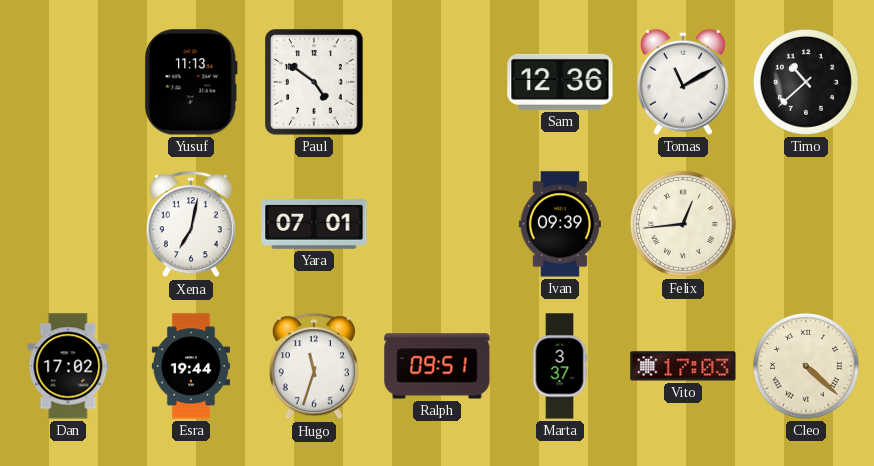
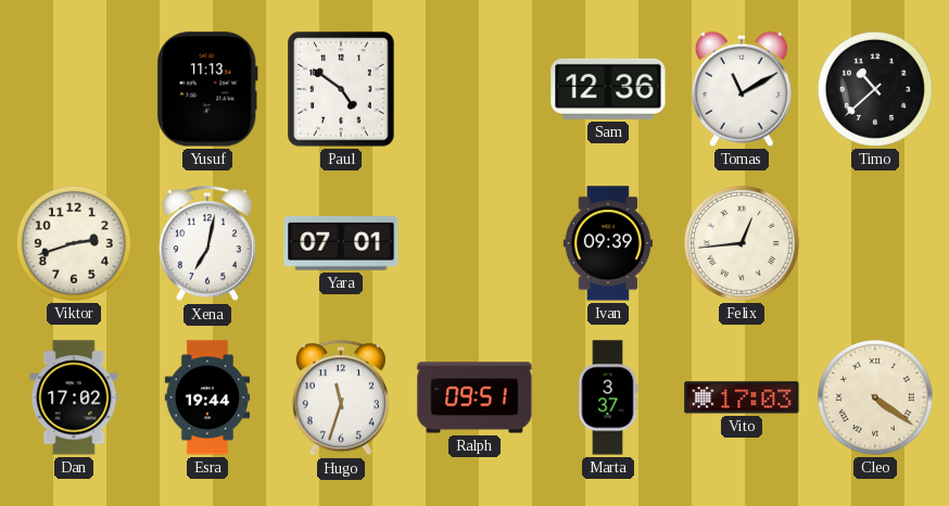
Viktor: none -> 2:42 (74, 243)
Cleo: 4:22 -> 4:21 (875, 397)
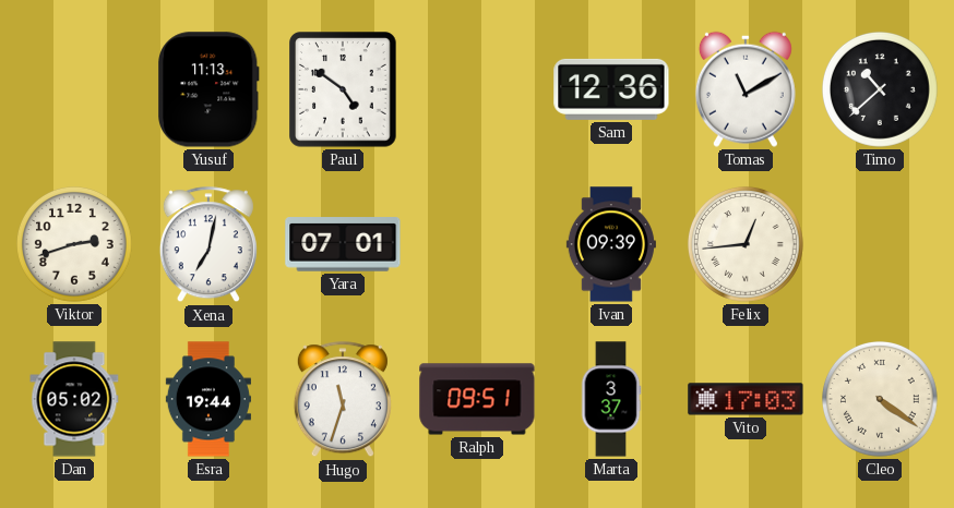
Dan: 17:02 -> 05:02 (74, 399)
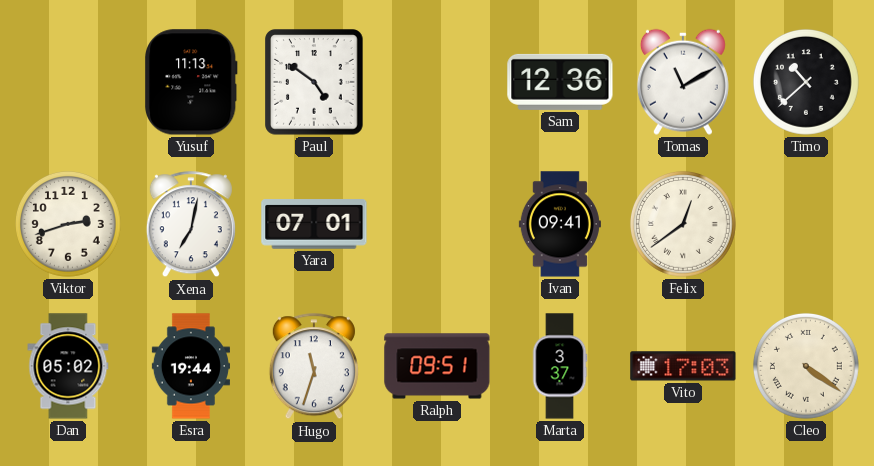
Ivan: 09:39 -> 09:41 (560, 224)
Felix: 12:44 -> 12:39 (683, 224)
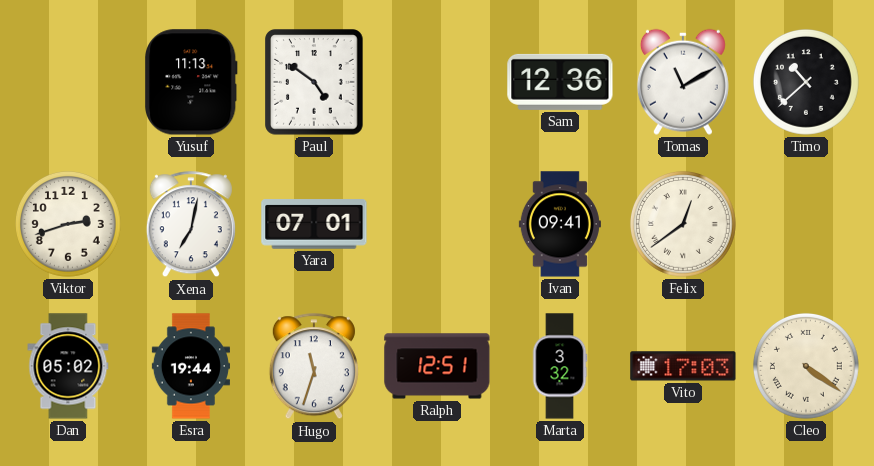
Ralph: 09:51 -> 12:51 (437, 366)
Marta: 3:37 -> 3:32 (560, 366)
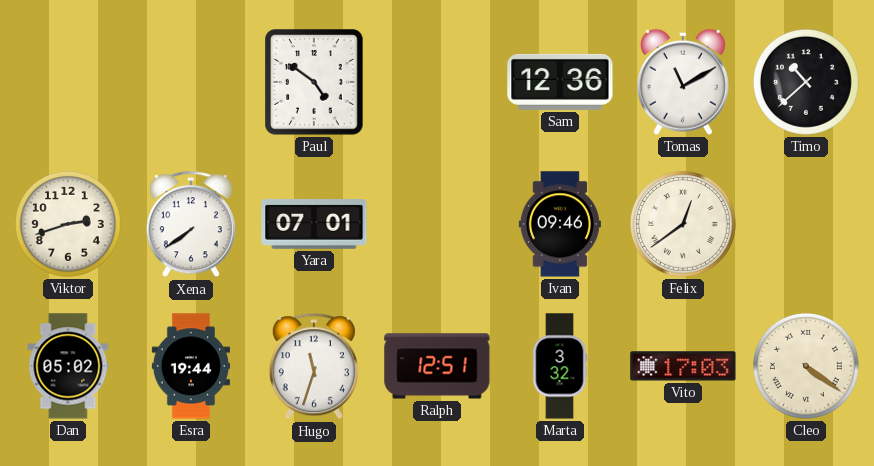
Yusuf: 11:13 -> none (191, 82)
Xena: 7:02 -> 7:39 (191, 225)
Ivan: 09:41 -> 09:46 (560, 224)
